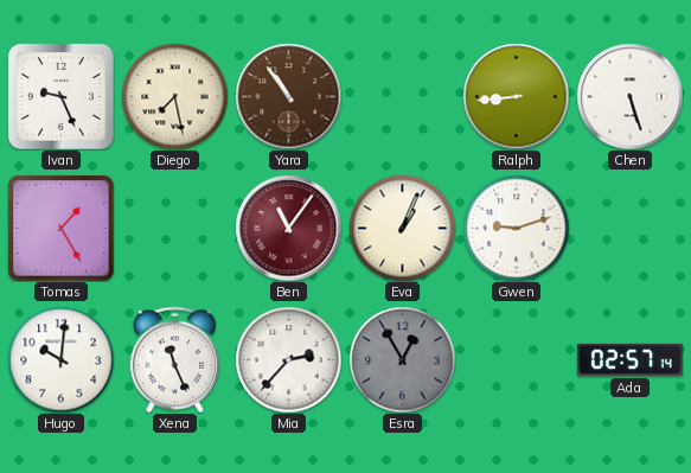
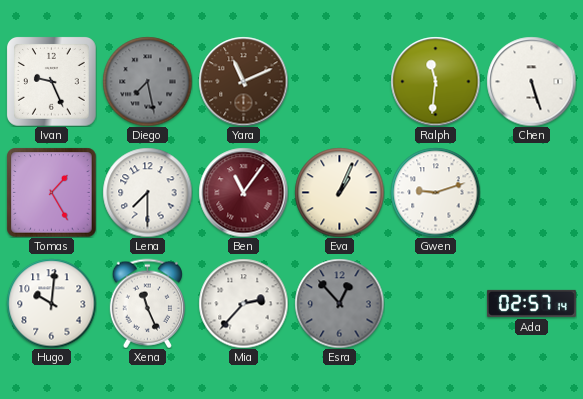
Diego dial: cream -> grey (147, 81)
Yara: 10:54 -> 11:11 (243, 81)
Ralph: 8:44 -> 11:31 (435, 81)
Lena: none -> 7:30 (147, 192)
Esra: 12:55 -> 12:53 (339, 303)
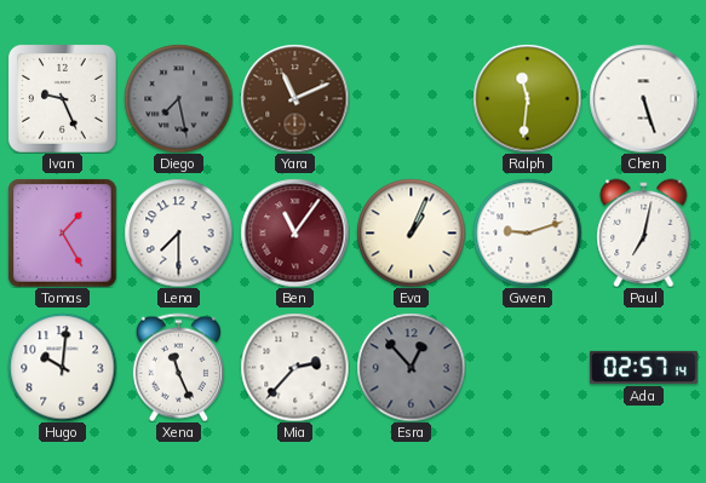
Paul: none -> 7:02 (644, 232)
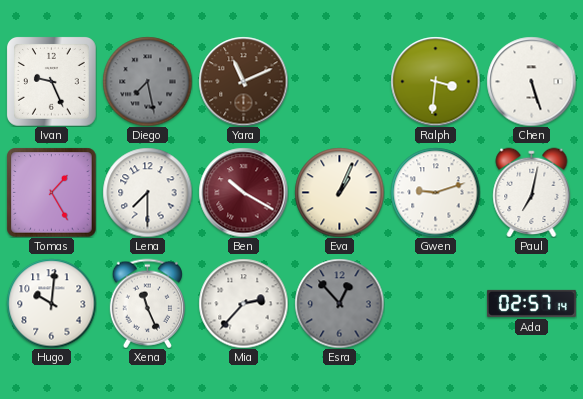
Ralph: 11:31 -> 3:31 (435, 81)
Ben: 11:06 -> 10:20 (243, 192)
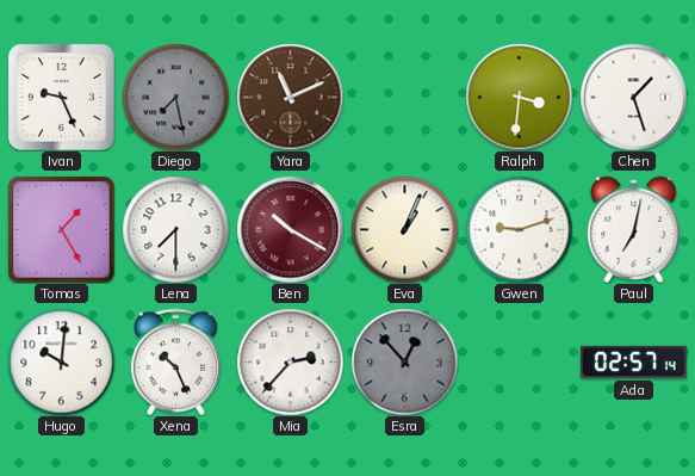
Chen: 5:27 -> 1:27 (633, 97)
Xena: 11:26 -> 10:26 (175, 361)
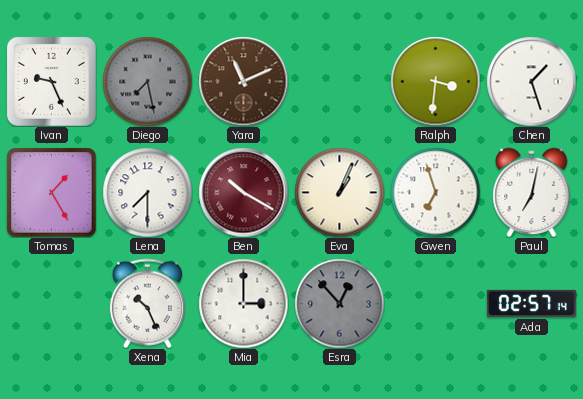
Gwen: 9:12 -> 6:57 (435, 192)
Hugo: 10:01 -> none (61, 361)
Mia: 2:37 -> 3:00 (243, 303)
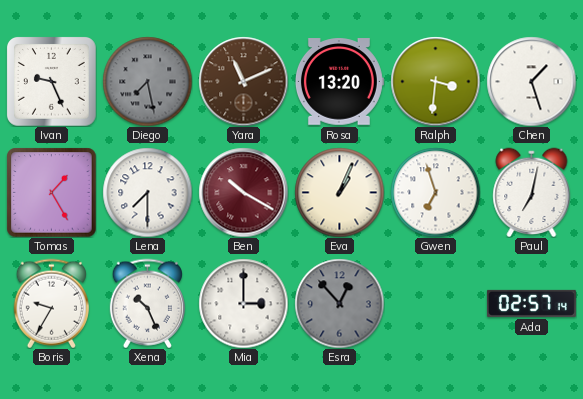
Rosa: none -> 13:20 (339, 82)
Boris: none -> 9:35 (51, 303)
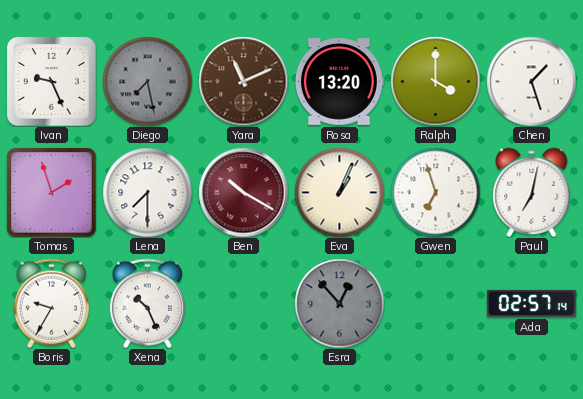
Ralph: 3:31 -> 4:00 (435, 81)
Tomas: 1:25 -> 1:57 (51, 192)
Mia: 3:00 -> none (243, 303)
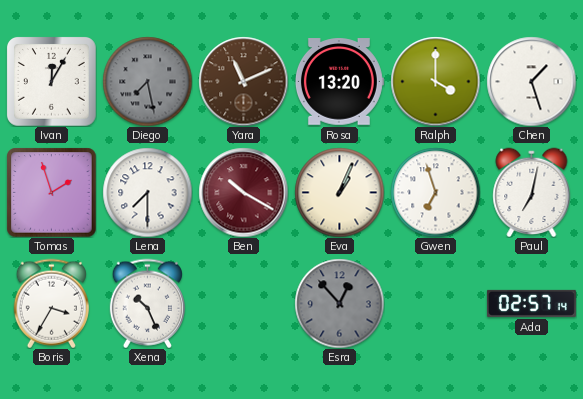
Ivan: 9:26 -> 12:05 (52, 82)
Boris: 9:35 -> 3:35 (51, 303)
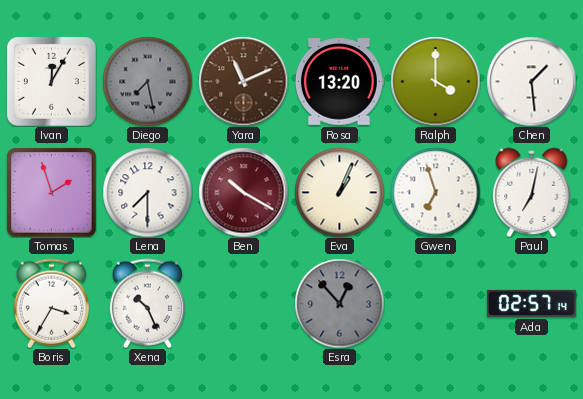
Chen: 1:27 -> 1:29 (531, 81)
